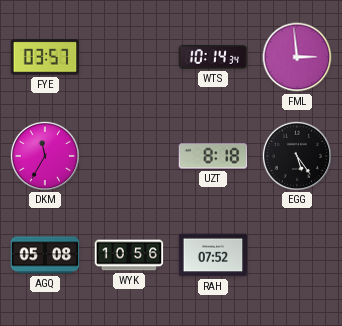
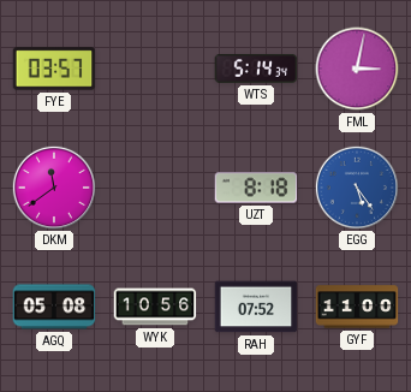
WTS: 10:14 -> 5:14 (256, 69)
FML: 2:59 -> 3:02 (357, 69)
DKM: 11:35 -> 11:39 (53, 186)
EGG dial: black -> blue (356, 186)
GYF: none -> 11:00 (357, 307)
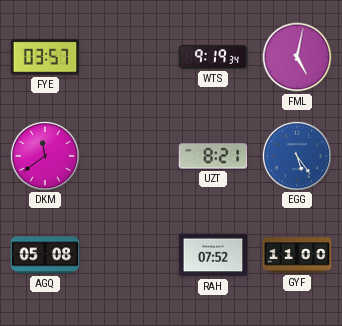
WTS: 5:14 -> 9:19 (213, 57)
FML: 3:02 -> 5:02 (297, 57)
UZT: 8:18 -> 8:21 (213, 156)
WYK: 10:56 -> none (155, 307)
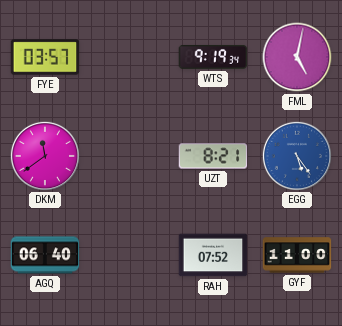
AGQ: 05:08 -> 06:40 (45, 255)
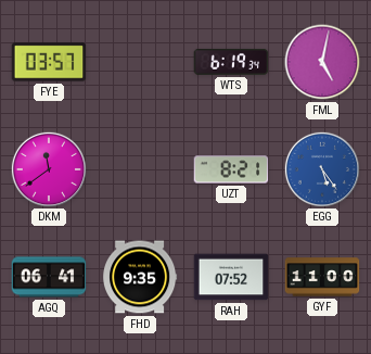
WTS: 9:19 -> 6:19 (231, 62)
AGQ: 06:40 -> 06:41 (49, 277)
FHD: none -> 9:35 (141, 277)
